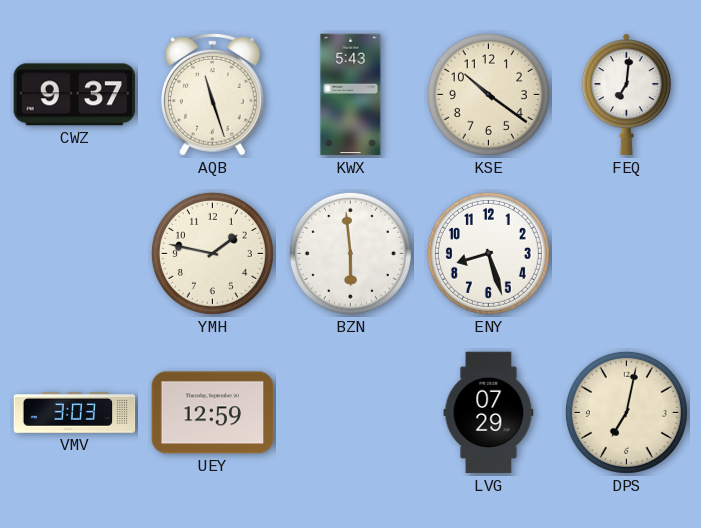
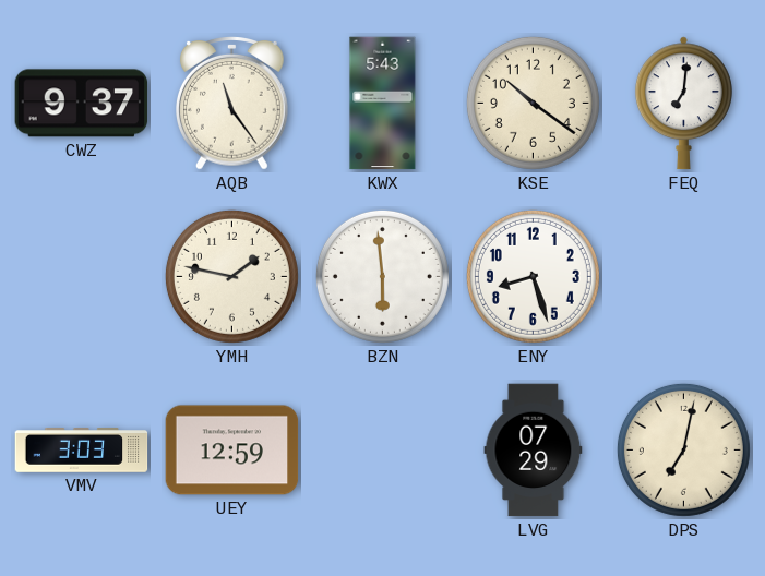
AQB: 11:27 -> 11:24 (232, 104)
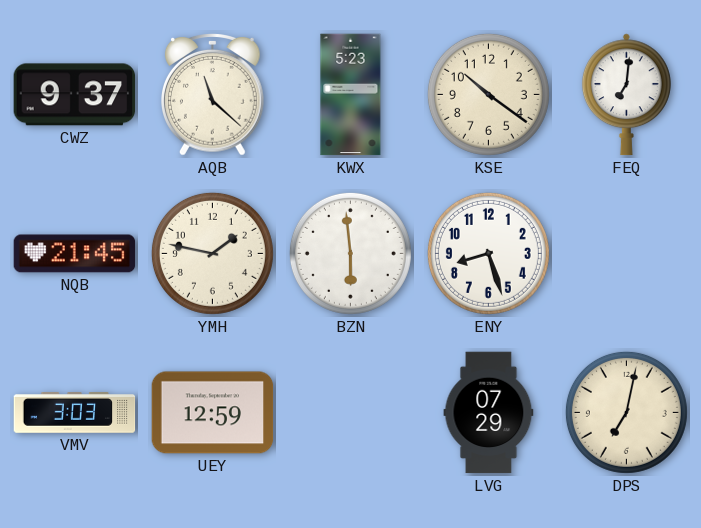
AQB: 11:24 -> 11:22 (213, 95)
KWX: 5:43 -> 5:23 (351, 95)
NQB: none -> 21:45 (75, 254)
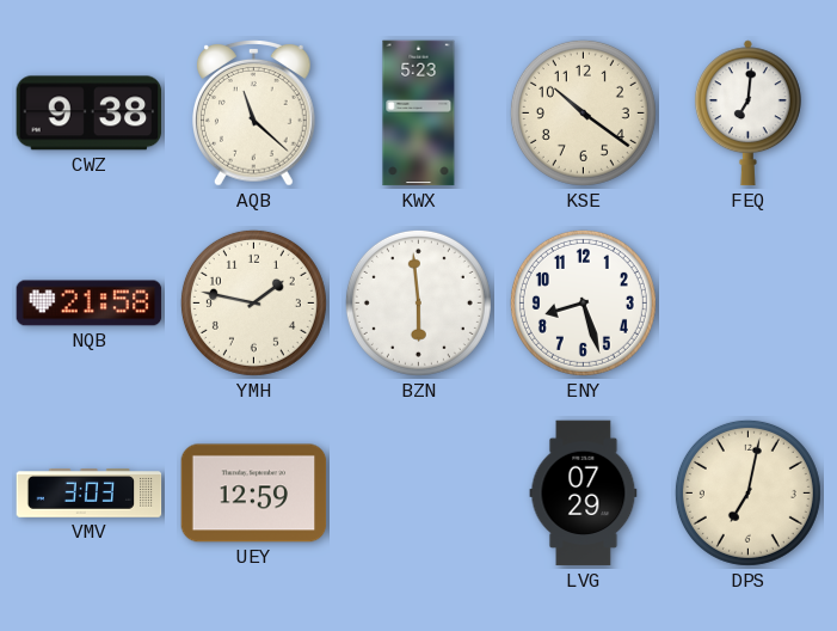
CWZ: 9:37 -> 9:38 (90, 114)
NQB: 21:45 -> 21:58 (90, 304)
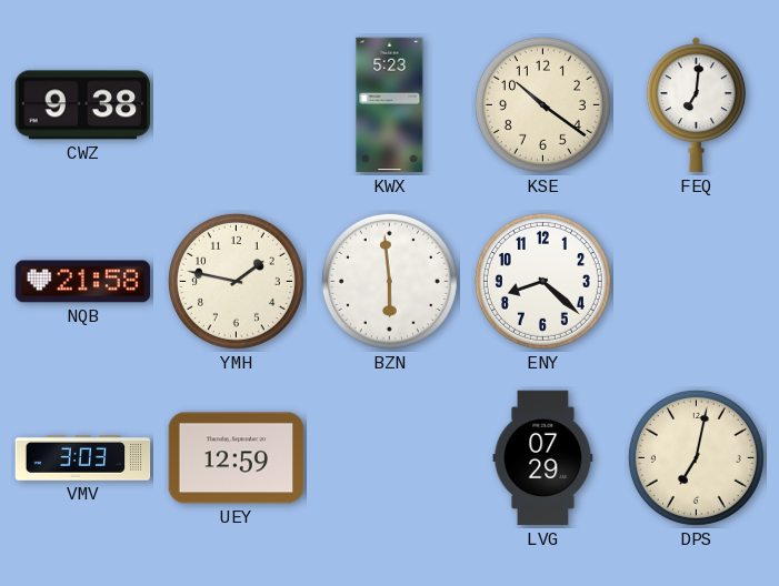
AQB: 11:22 -> none (254, 114)
ENY: 8:27 -> 8:22 (542, 281)
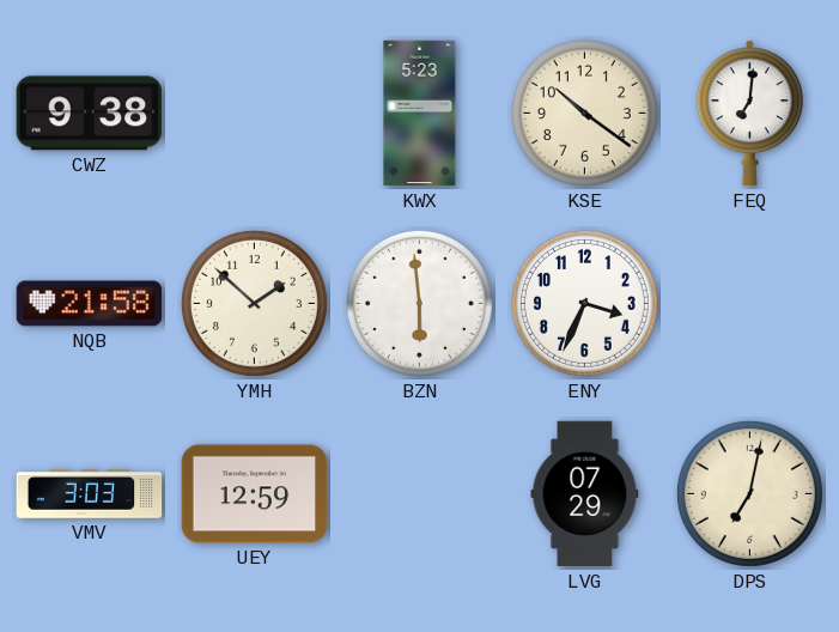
YMH: 1:47 -> 1:52 (254, 303)
ENY: 8:22 -> 3:34 (584, 303)
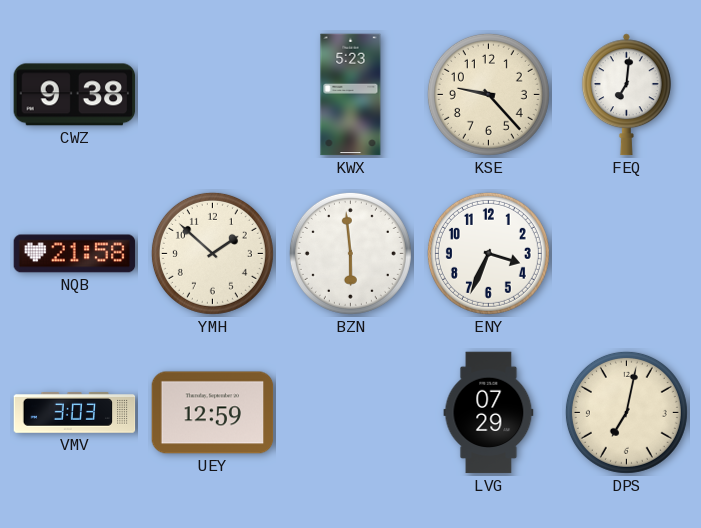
KSE: 10:21 -> 9:23 (488, 94)
